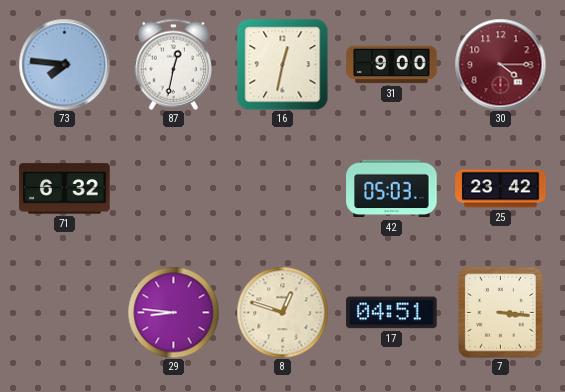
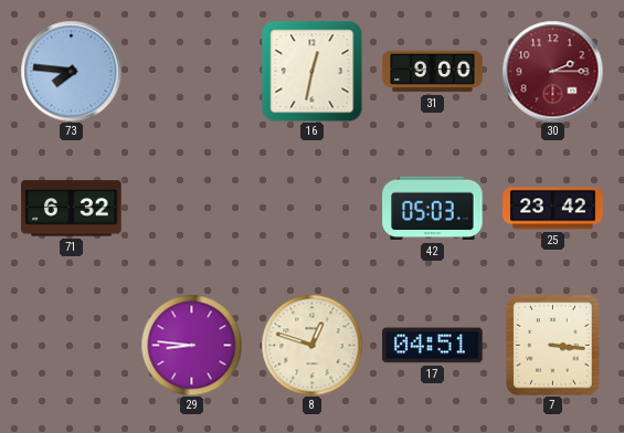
87: 12:32 -> none (174, 64)
30: 4:15 -> 2:15 (552, 71)
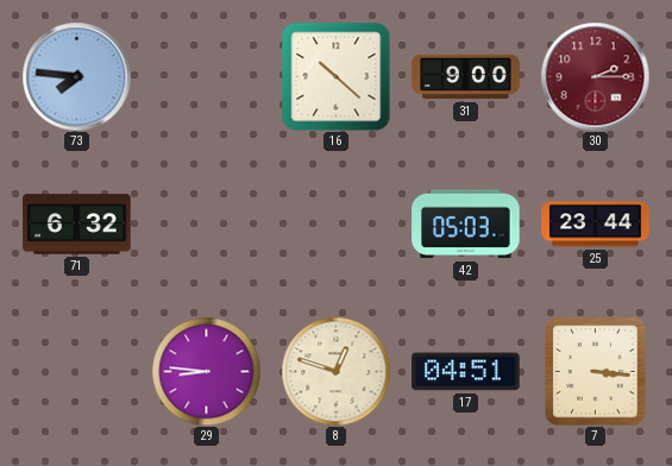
16: 12:32 -> 10:22 (335, 77)
25: 23:42 -> 23:44 (596, 225)
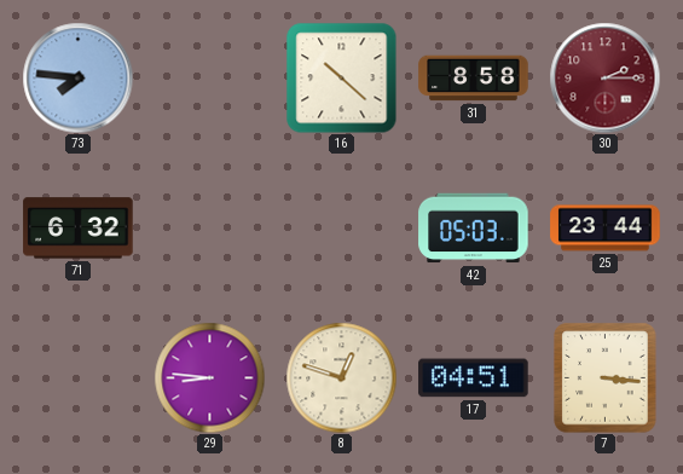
31: 9:00 -> 8:58 (474, 79)
